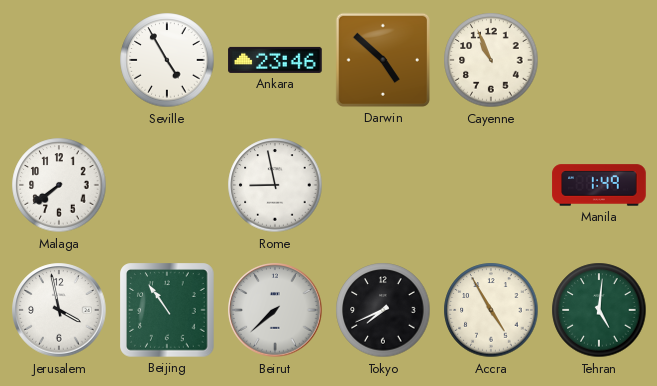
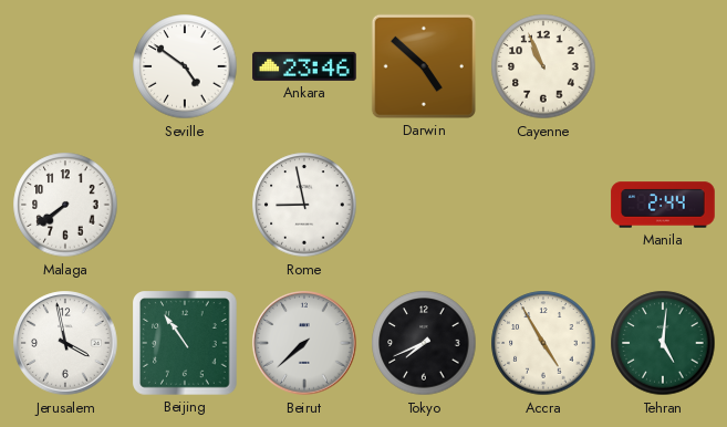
Seville: 4:55 -> 4:51 (185, 66)
Manila: 1:49 -> 2:44 (663, 205)
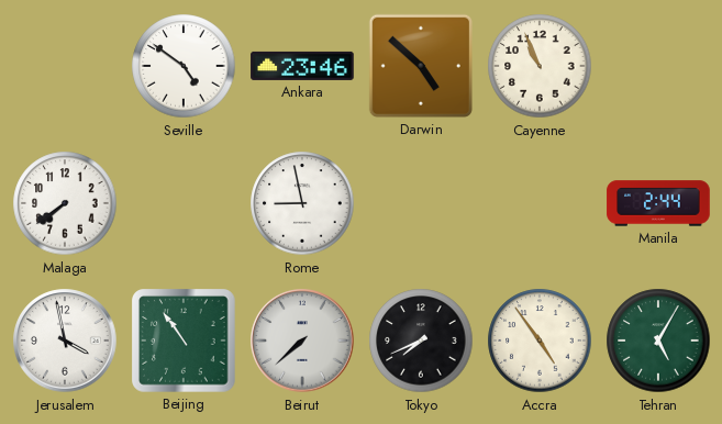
Accra: 4:55 -> 4:54 (540, 341)
Tehran: 5:01 -> 5:05 (658, 341)
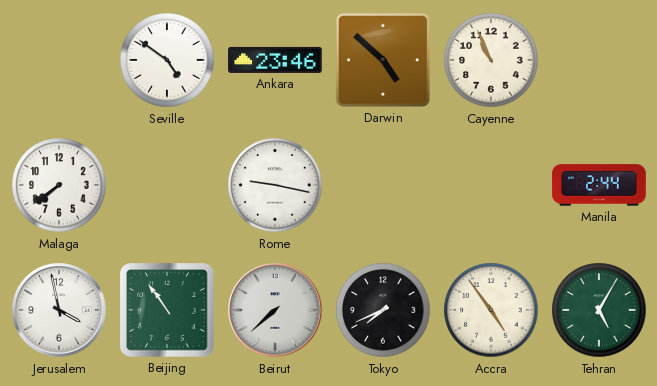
Rome: 8:58 -> 9:17 (275, 185)
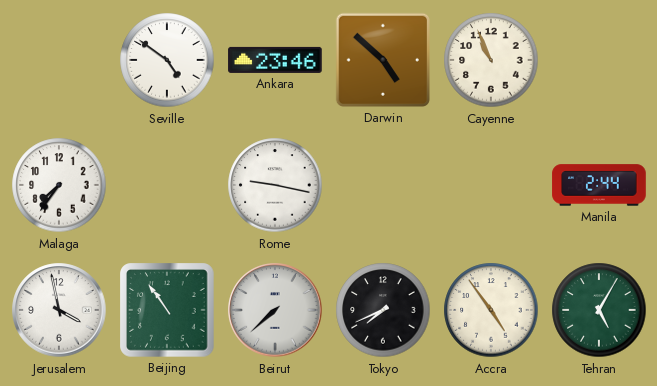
Malaga: 7:39 -> 7:36 (59, 185)
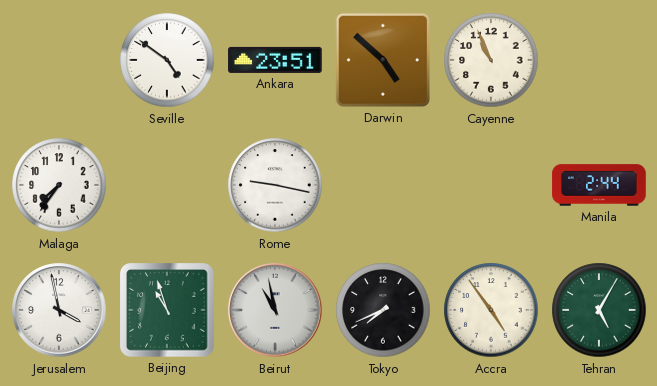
Ankara: 23:46 -> 23:51 (275, 60)
Beijing: 10:54 -> 10:57 (167, 310)
Beirut: 7:38 -> 10:58 (275, 310)
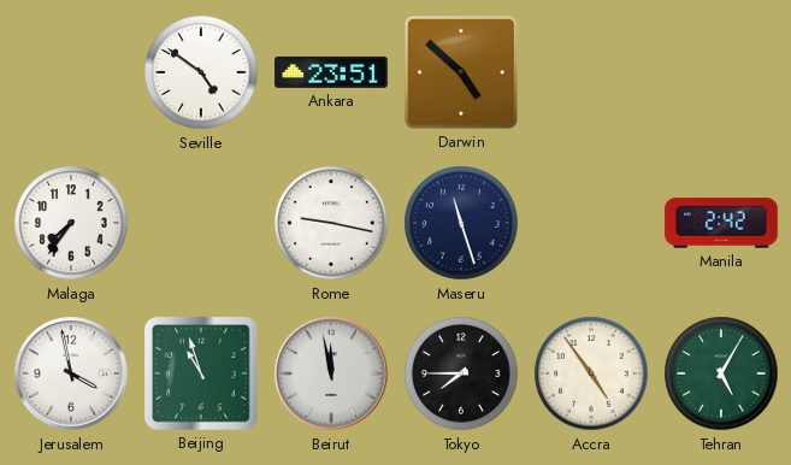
Cayenne: 10:56 -> none (491, 60)
Maseru: none -> 11:27 (461, 223)
Manila: 2:44 -> 2:42 (721, 223)
Beirut: 10:58 -> 11:58 (331, 373)
Tokyo: 7:41 -> 7:45 (461, 373)
